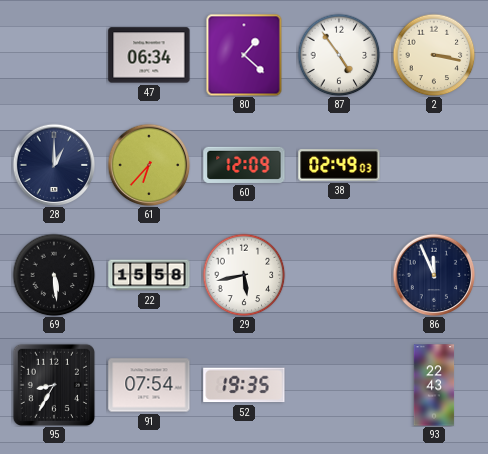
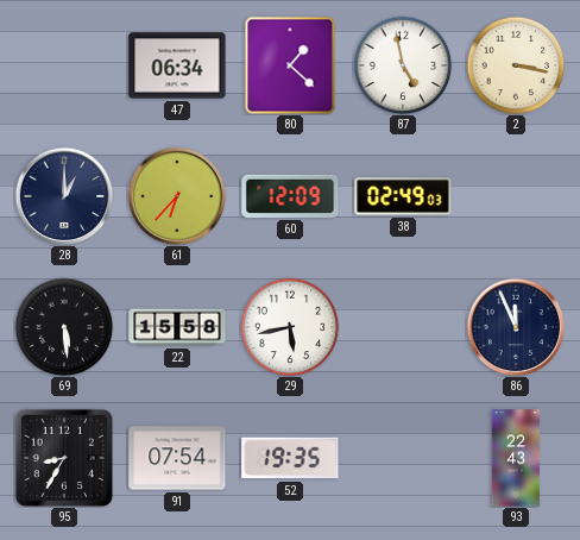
87: 4:54 -> 4:58 (403, 65)
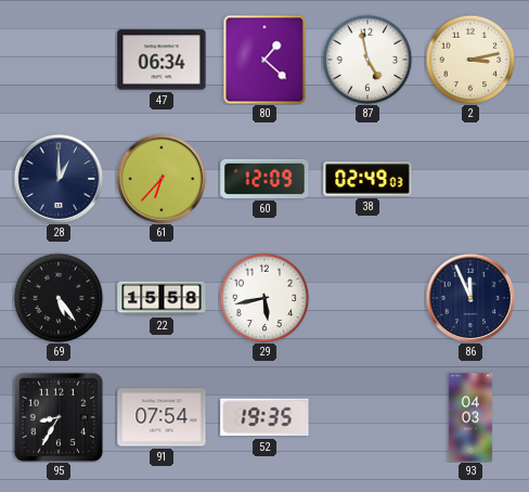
2: 3:17 -> 3:13 (470, 60)
69: 5:29 -> 5:24 (59, 298)
93: 22:43 -> 04:03 (470, 417)
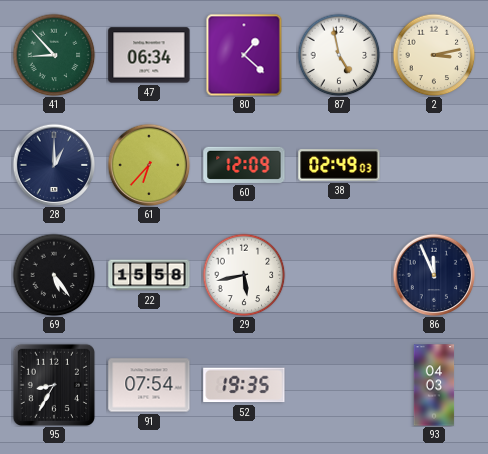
41: none -> 8:53 (54, 55)
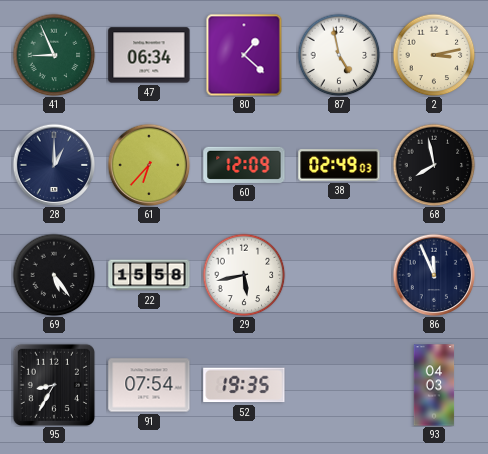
41: 8:53 -> 8:56 (54, 55)
68: none -> 7:58 (434, 165)
